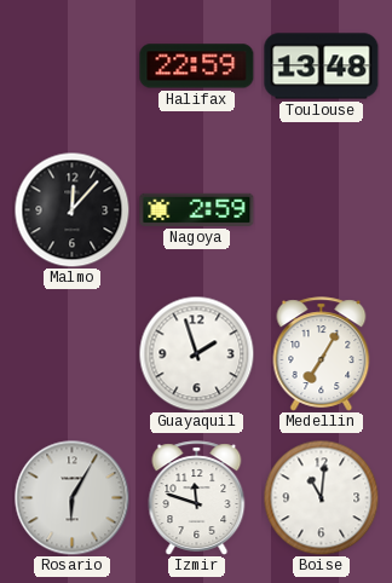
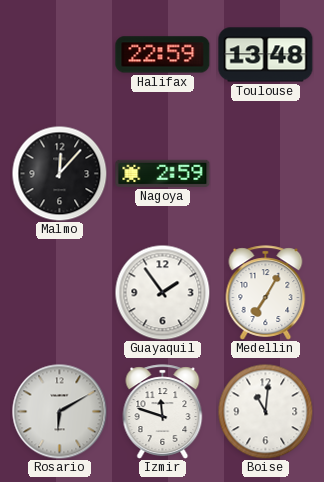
Guayaquil: 1:57 -> 1:54 (162, 292)
Rosario: 6:05 -> 6:10 (59, 411)
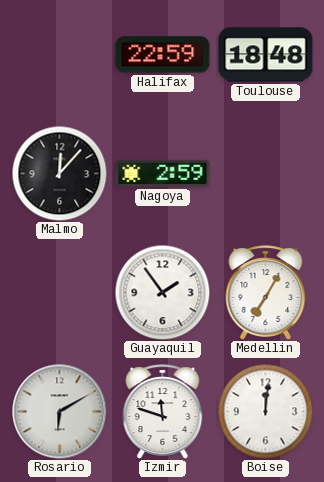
Toulouse: 13:48 -> 18:48 (266, 55)
Boise: 11:01 -> 12:01 (265, 411)
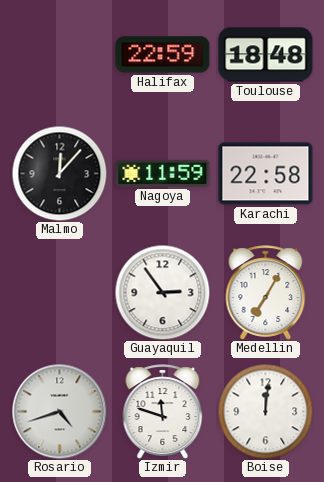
Nagoya: 2:59 -> 11:59 (163, 173)
Karachi: none -> 22:58 (266, 174)
Guayaquil: 1:54 -> 2:54 (162, 292)
Rosario: 6:10 -> 4:42 (59, 411)
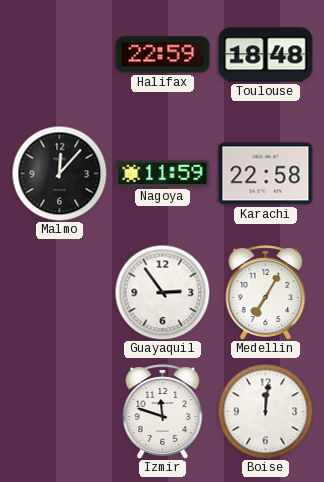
Rosario: 4:42 -> none (59, 411)
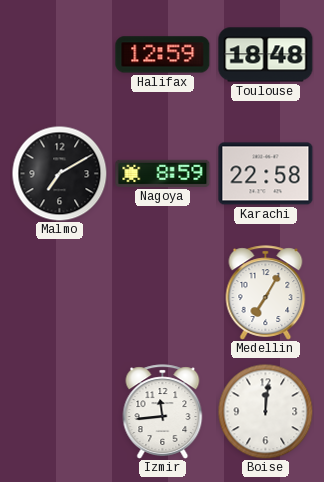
Halifax: 22:59 -> 12:59 (163, 55)
Malmo: 12:07 -> 7:10 (59, 173)
Nagoya: 11:59 -> 8:59 (163, 173)
Guayaquil: 2:54 -> none (162, 292)
Izmir: 11:48 -> 11:44 (163, 412)
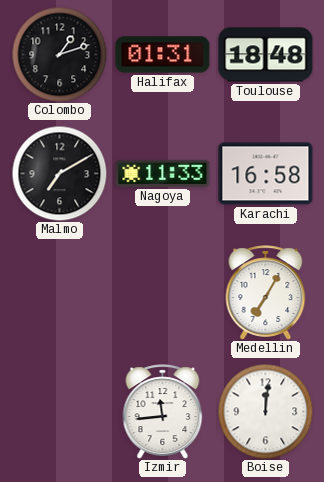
Colombo: none -> 1:12 (59, 54)
Halifax: 12:59 -> 01:31 (163, 55)
Nagoya: 8:59 -> 11:33 (163, 173)
Karachi: 22:58 -> 16:58 (266, 174)
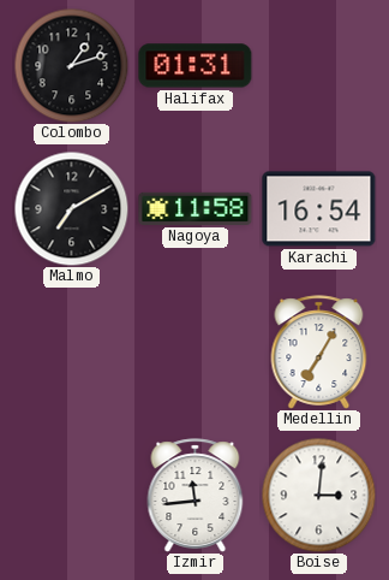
Toulouse: 18:48 -> none (266, 55)
Nagoya: 11:33 -> 11:58 (196, 208)
Karachi: 16:58 -> 16:54 (319, 209)
Boise: 12:01 -> 3:01 (318, 495)
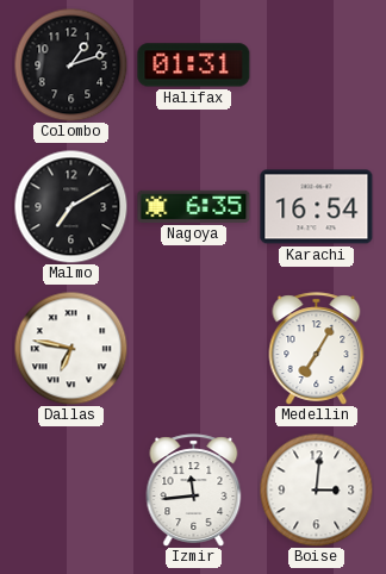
Nagoya: 11:58 -> 6:35 (194, 206)
Dallas: none -> 6:47 (70, 348)
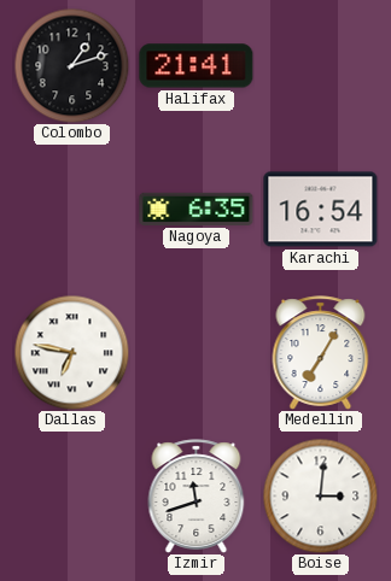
Halifax: 01:31 -> 21:41 (197, 66)
Malmo: 7:10 -> none (70, 206)
Izmir: 11:44 -> 11:42 (197, 497)
